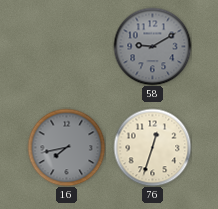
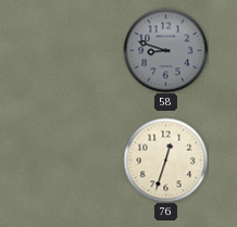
58: 9:10 -> 8:48 (165, 50)
16: 7:43 -> none (66, 147)
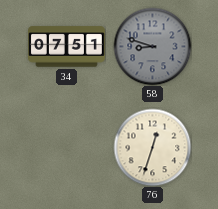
34: none -> 07:51 (66, 47)
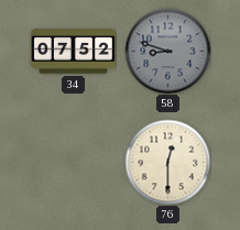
34: 07:51 -> 07:52 (73, 52)
76: 12:33 -> 12:30 (167, 162)
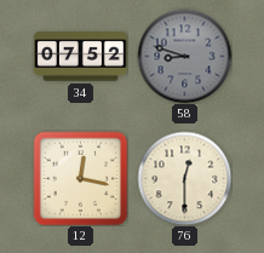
12: none -> 12:17 (80, 178)
